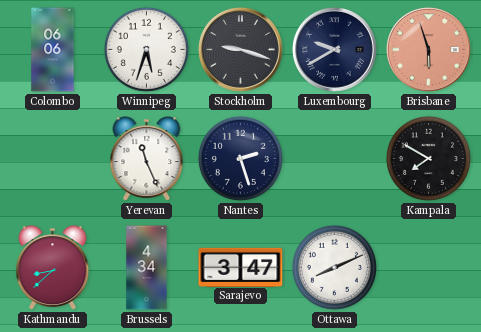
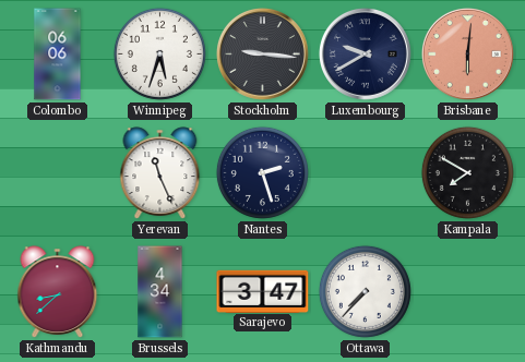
Stockholm: 9:18 -> 9:16 (262, 53)
Brisbane: 5:57 -> 6:01 (467, 53)
Ottawa: 8:11 -> 7:37 (365, 291)
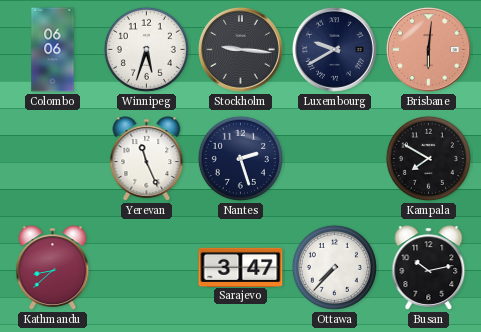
Brussels: 4:34 -> none (160, 292)
Busan: none -> 10:13 (429, 268)
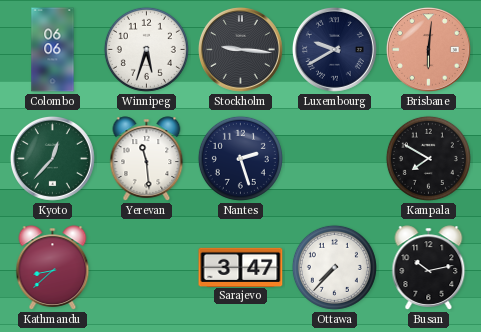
Kyoto: none -> 12:37 (52, 158)
Yerevan: 11:26 -> 11:29 (147, 159)
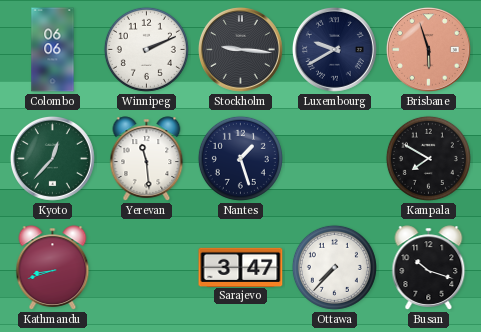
Winnipeg: 5:33 -> 2:11 (146, 49)
Brisbane: 6:01 -> 5:57 (428, 49)
Nantes: 2:27 -> 1:27 (240, 158)
Kathmandu: 8:38 -> 8:42 (53, 268)
Busan: 10:13 -> 10:18 (429, 268)
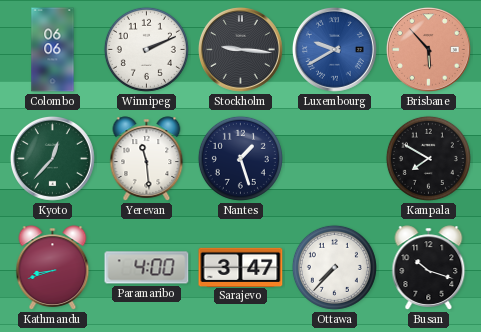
Luxembourg dial: navy -> blue (334, 49)
Brisbane: 5:57 -> 5:53 (428, 49)
Paramaribo: none -> 4:00 (147, 268)
